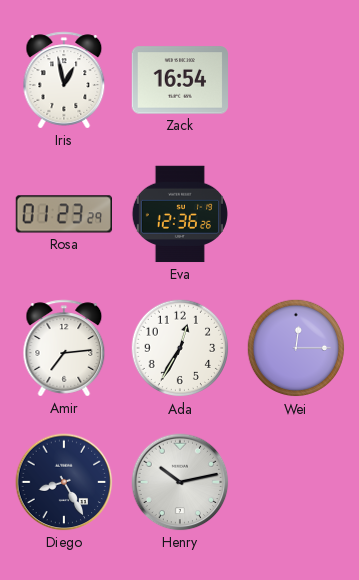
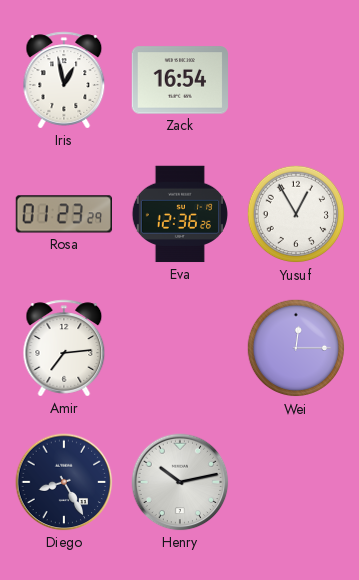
Yusuf: none -> 12:55 (296, 214)
Ada: 12:35 -> none (180, 348)
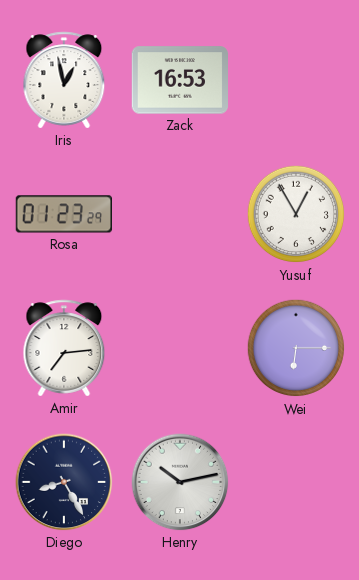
Zack: 16:54 -> 16:53 (180, 80)
Eva: 12:36 -> none (180, 214)
Wei: 12:15 -> 6:15 (296, 348)
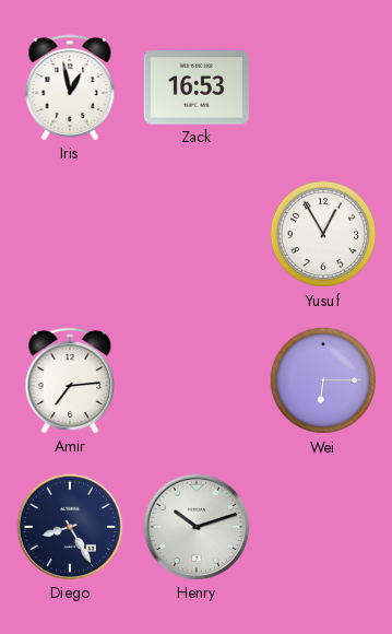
Rosa: 01:23 -> none (64, 214)
Henry: 10:13 -> 10:12 (197, 527)
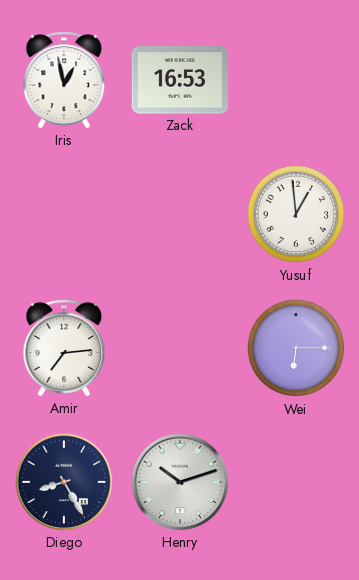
Yusuf: 12:55 -> 12:59 (296, 214)
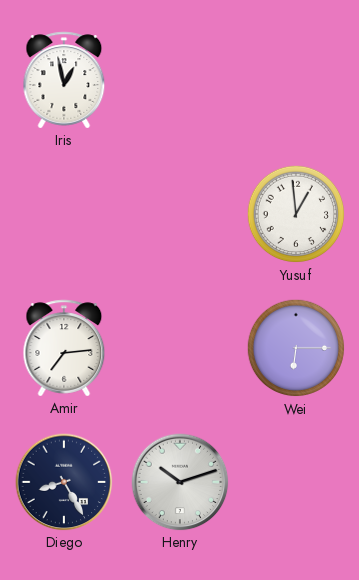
Zack: 16:53 -> none (180, 80)
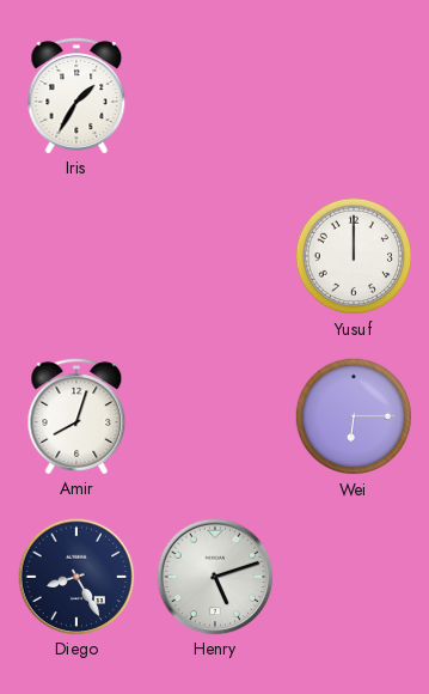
Iris: 12:58 -> 1:35 (76, 96)
Yusuf: 12:59 -> 12:00 (354, 256)
Amir: 7:14 -> 8:03 (76, 416)
Henry: 10:12 -> 5:12 (215, 577)
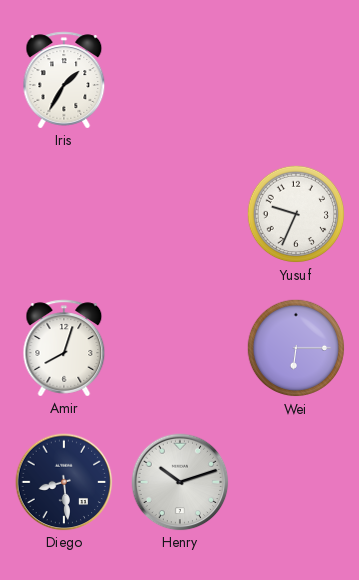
Yusuf: 12:00 -> 9:34 (296, 214)
Diego: 8:25 -> 8:29 (64, 482)
Henry: 5:12 -> 10:12 (180, 482)
